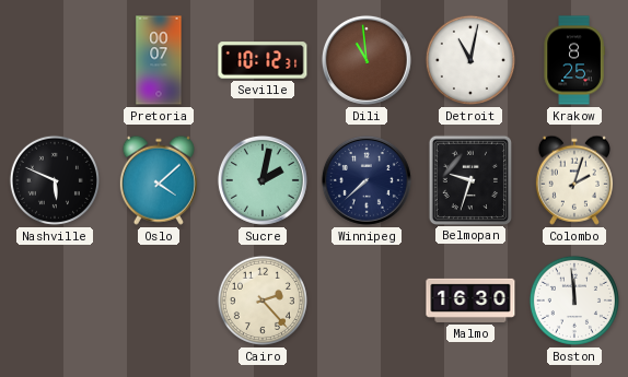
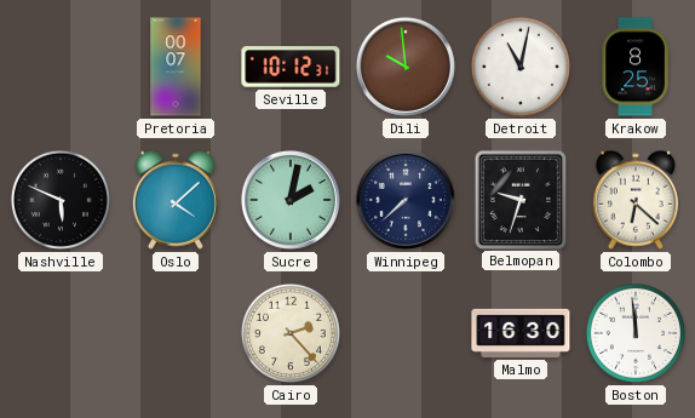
Dili: 10:59 -> 9:59 (406, 67)
Colombo: 2:03 -> 6:22 (636, 200)
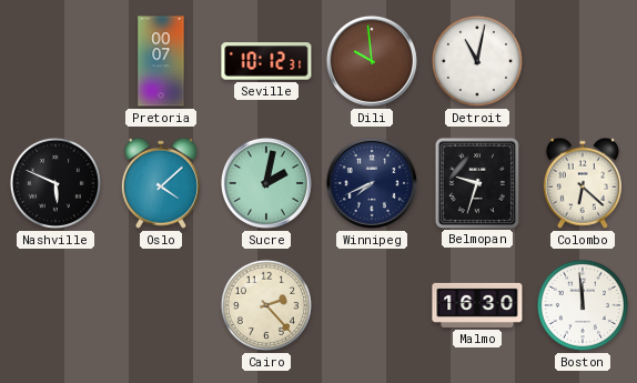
Krakow: 8:25 -> none (636, 67)
Winnipeg: 7:38 -> 7:41 (372, 183)
